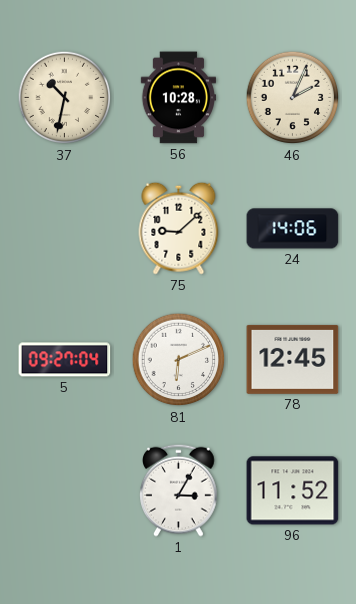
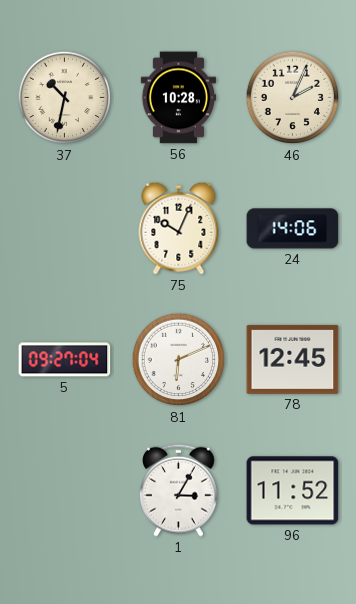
75: 9:08 -> 10:04 (179, 228)
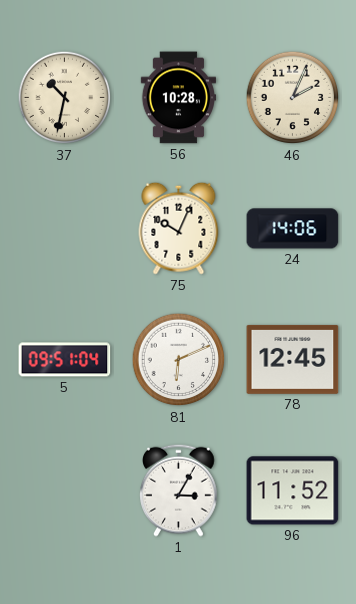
5: 09:27 -> 09:51 (65, 360)
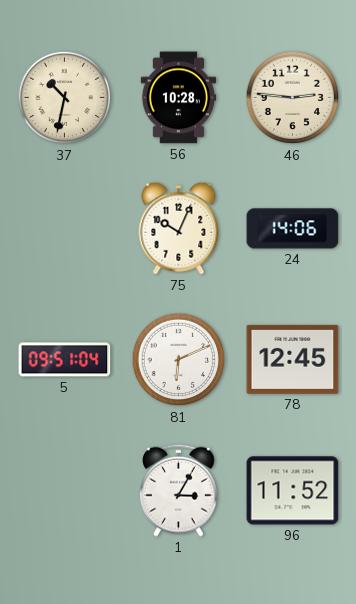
46: 2:04 -> 2:46 (293, 98)
